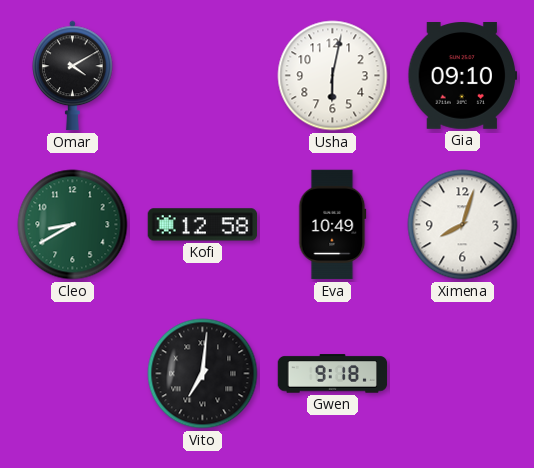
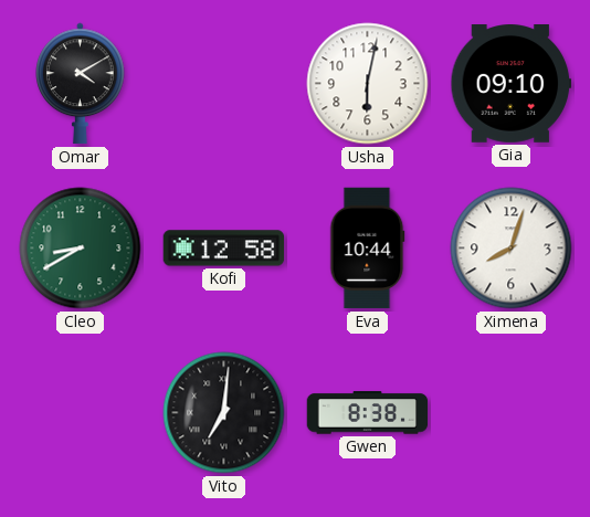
Eva: 10:49 -> 10:44 (368, 249)
Gwen: 9:18 -> 8:38 (368, 413)
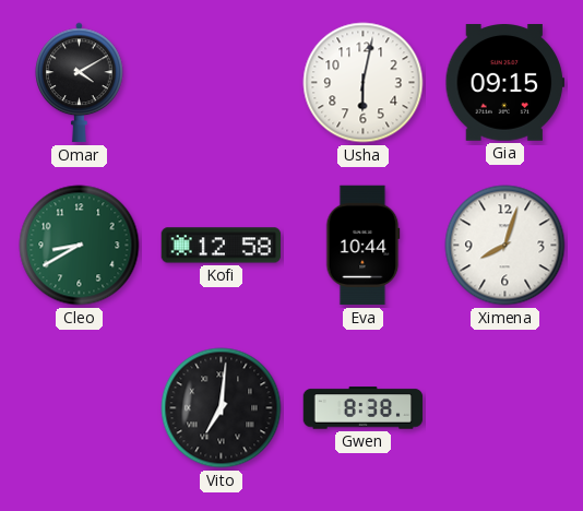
Gia: 09:10 -> 09:15 (505, 83)
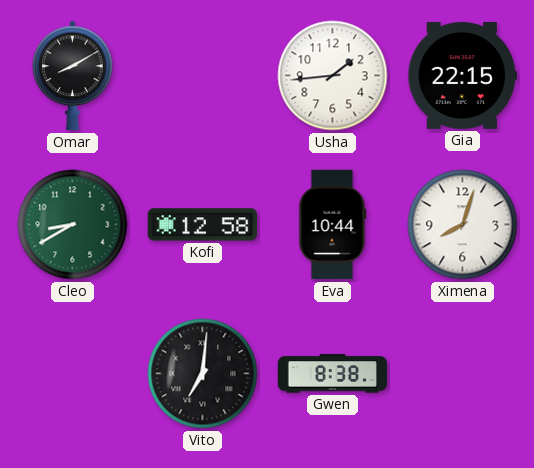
Omar: 4:10 -> 8:10 (73, 76)
Usha: 6:02 -> 1:44 (333, 76)
Gia: 09:15 -> 22:15 (463, 76)
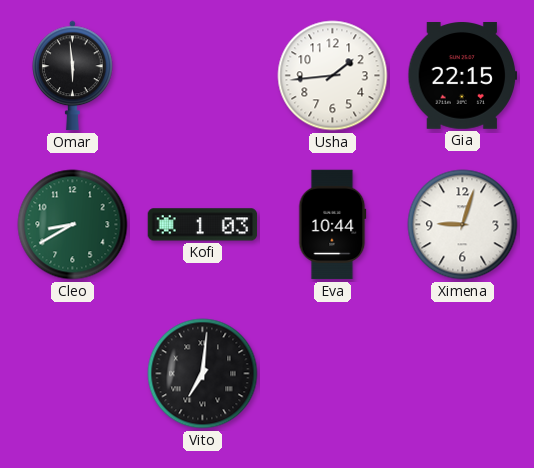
Omar: 8:10 -> 5:59 (73, 76)
Kofi: 12:58 -> 1:03 (203, 225)
Ximena: 8:03 -> 9:03 (463, 225)
Gwen: 8:38 -> none (333, 374)
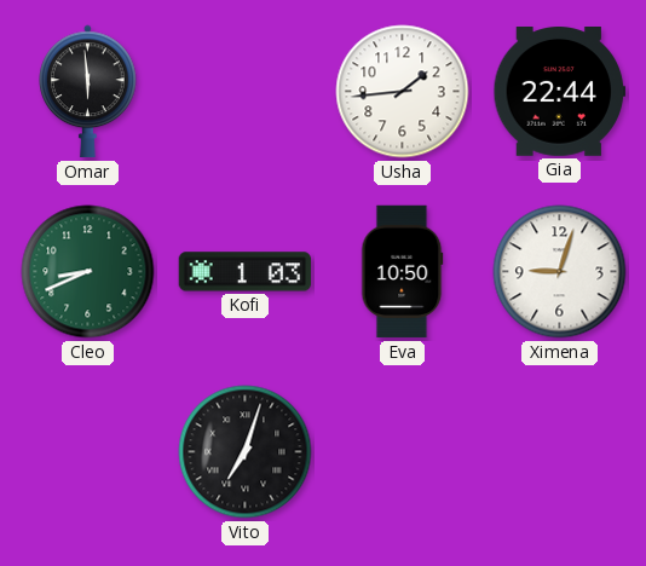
Gia: 22:15 -> 22:44 (560, 92)
Cleo: 8:40 -> 8:41 (88, 272)
Eva: 10:44 -> 10:50 (403, 272)
Vito: 7:01 -> 7:03 (246, 452)
